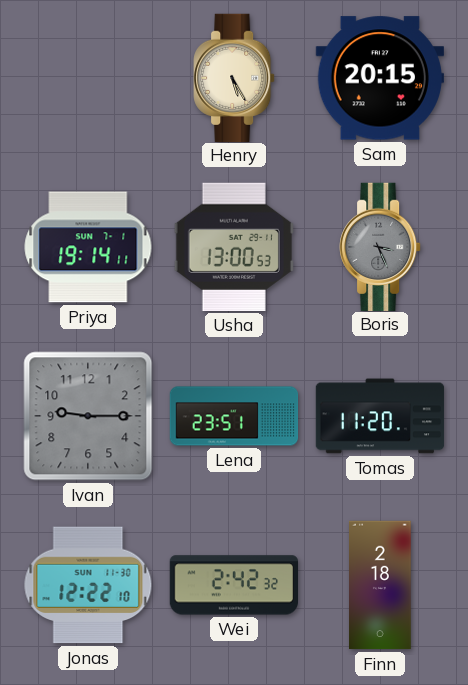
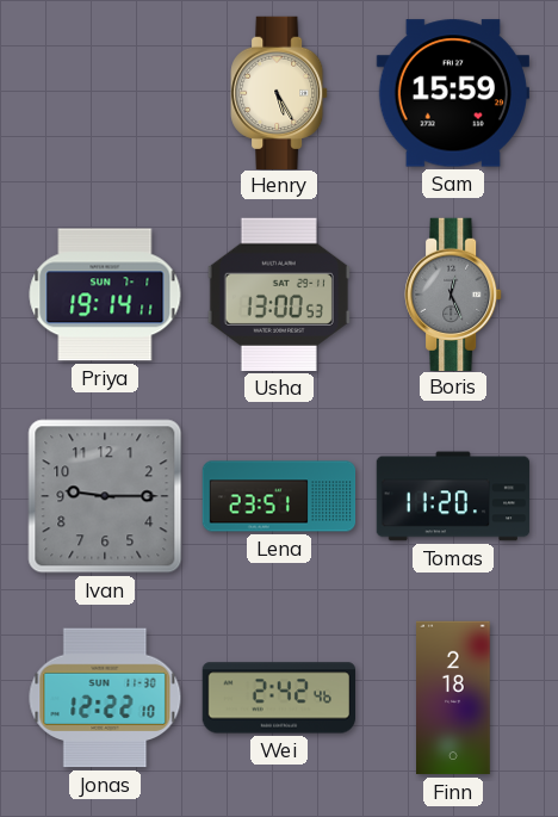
Sam: 20:15 -> 15:59 (452, 93)
Boris: 3:26 -> 12:26 (453, 293)
Wei: 2:42:32 -> 2:42:46 (279, 698)
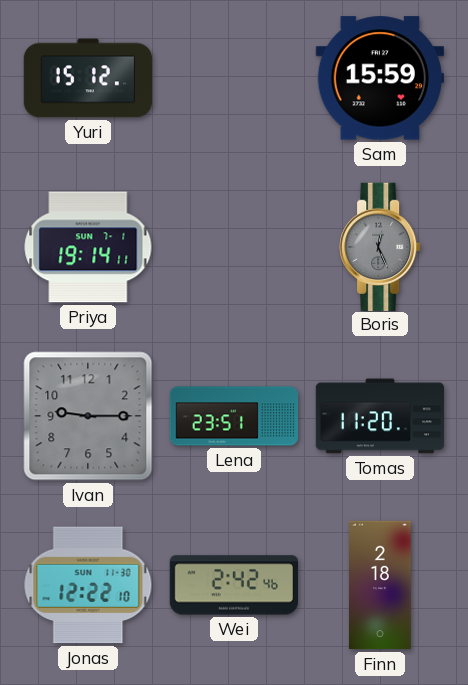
Yuri: none -> 15:12 (88, 78)
Henry: 5:25 -> none (279, 92)
Usha: 13:00 -> none (279, 295)
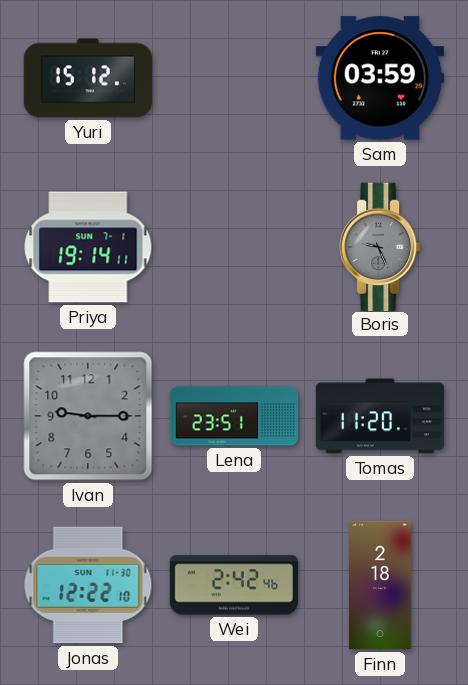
Sam: 15:59 -> 03:59 (379, 78)
Boris: 12:26 -> 9:26 (380, 246)
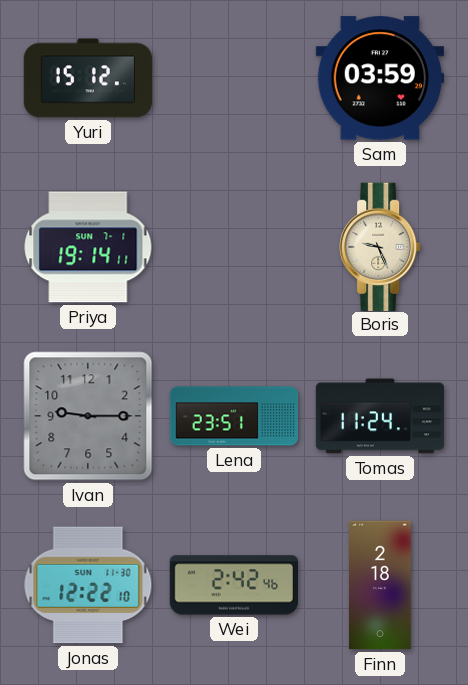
Boris dial: grey -> cream (380, 246)
Tomas: 11:20 -> 11:24 (380, 416)
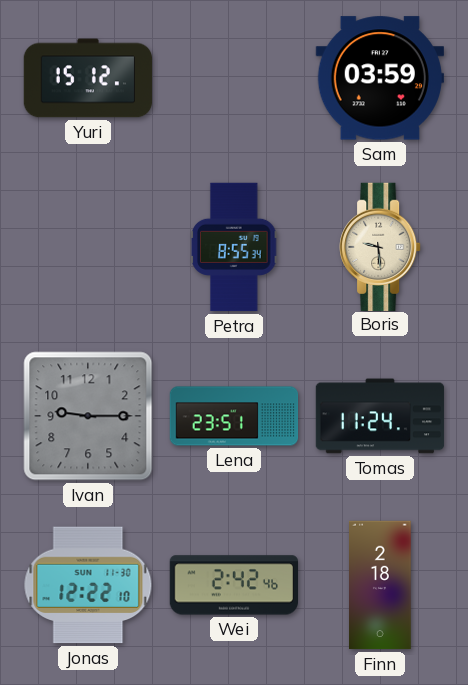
Priya: 19:14 -> none (88, 247)
Petra: none -> 8:55 (234, 247)
Boris: 9:26 -> 9:29 (380, 246)
